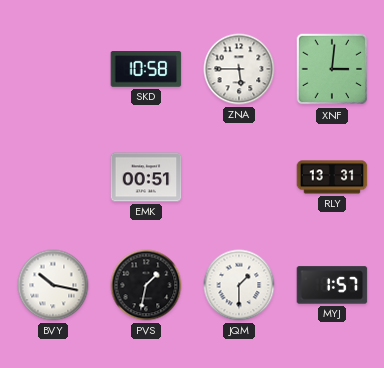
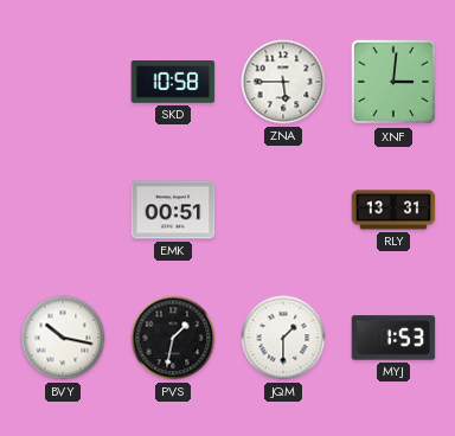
MYJ: 1:57 -> 1:53 (393, 338)
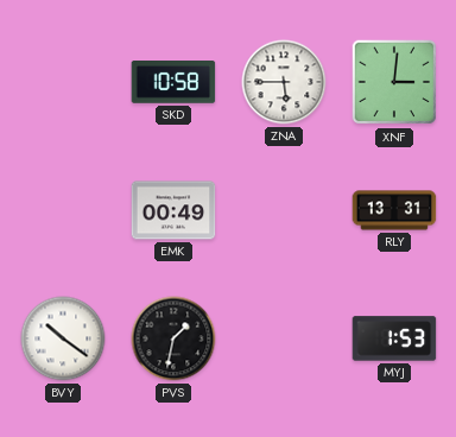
EMK: 00:51 -> 00:49 (173, 210)
BVY: 10:17 -> 10:21 (63, 338)
JQM: 1:30 -> none (283, 338)
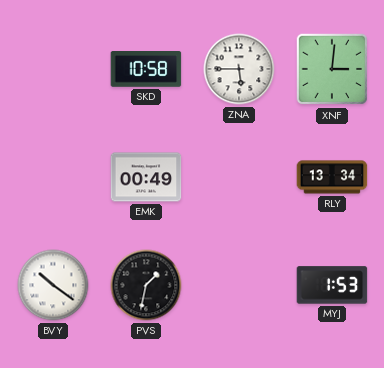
RLY: 13:31 -> 13:34 (332, 177)
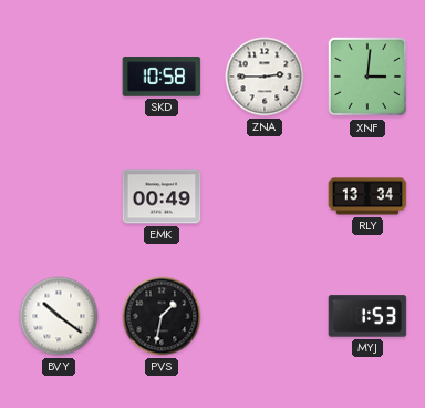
ZNA: 5:45 -> 2:45 (265, 76)
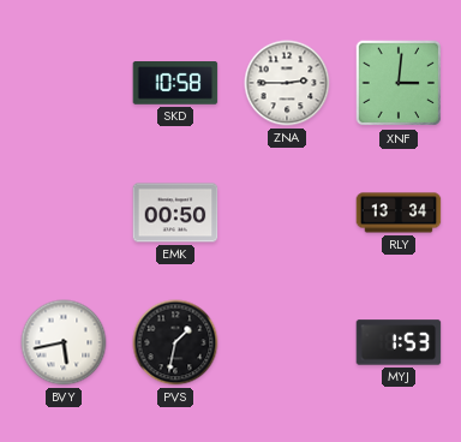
EMK: 00:49 -> 00:50 (175, 213)
BVY: 10:21 -> 5:43 (64, 342)
